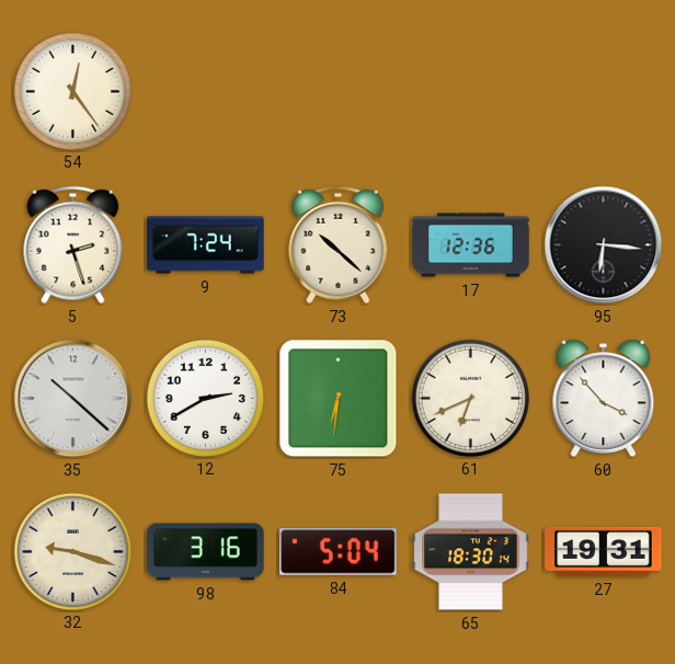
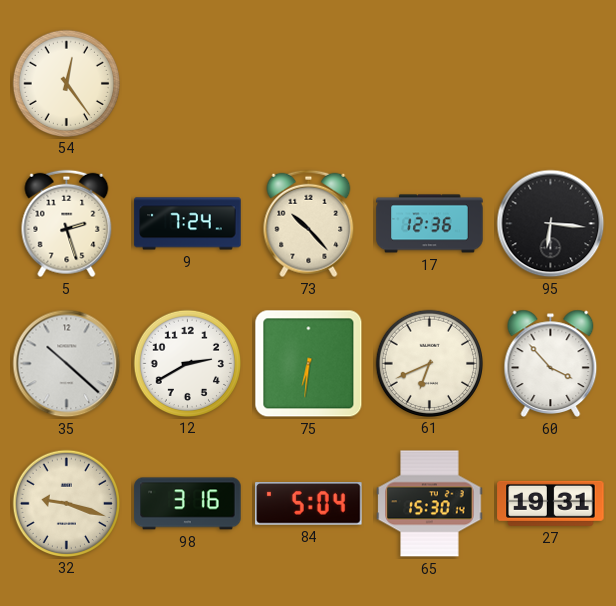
73: 10:22 -> 10:23 (309, 224)
65: 18:30 -> 15:30 (430, 504)
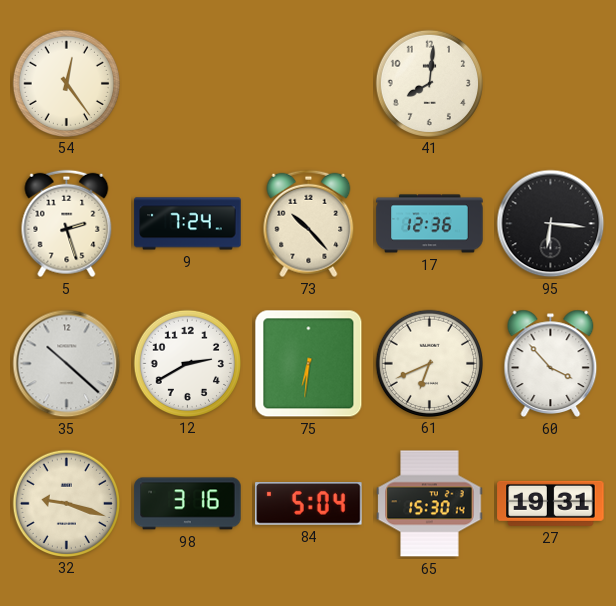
41: none -> 8:01 (429, 83)
